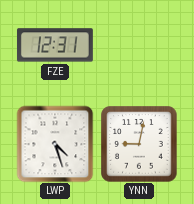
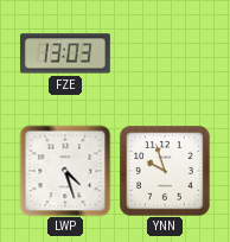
FZE: 12:31 -> 13:03 (65, 53)
YNN: 9:02 -> 9:57 (165, 171)
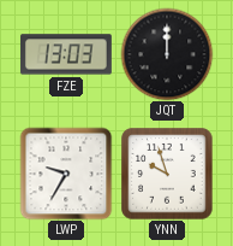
JQT: none -> 12:00 (167, 54)
LWP: 4:27 -> 9:35 (66, 174)
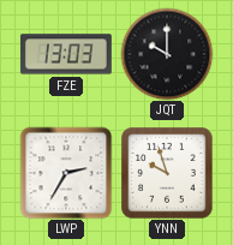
JQT: 12:00 -> 10:00 (167, 54)
LWP: 9:35 -> 2:35 (66, 173)
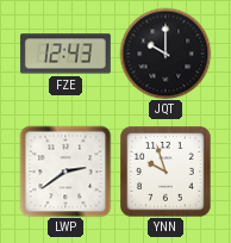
FZE: 13:03 -> 12:43 (65, 54)
LWP: 2:35 -> 2:39 (65, 172)
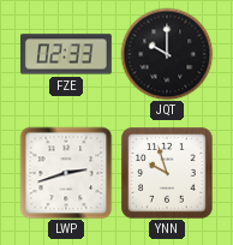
FZE: 12:43 -> 02:33 (66, 54)
LWP: 2:39 -> 2:42 (66, 173)
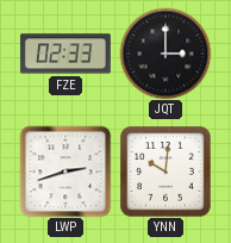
JQT: 10:00 -> 3:00 (166, 54)
YNN: 9:57 -> 10:01 (166, 172)
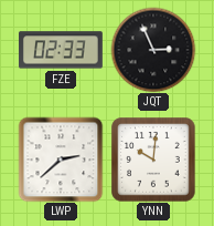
JQT: 3:00 -> 2:56 (153, 50)
LWP: 2:42 -> 2:38 (61, 160)
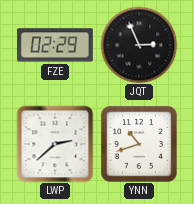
FZE: 02:33 -> 02:29 (55, 45)
YNN: 10:01 -> 10:42 (139, 144)
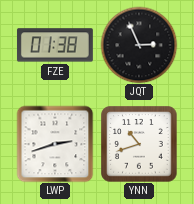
FZE: 02:29 -> 01:38 (55, 45)
LWP: 2:38 -> 2:42 (55, 144)
